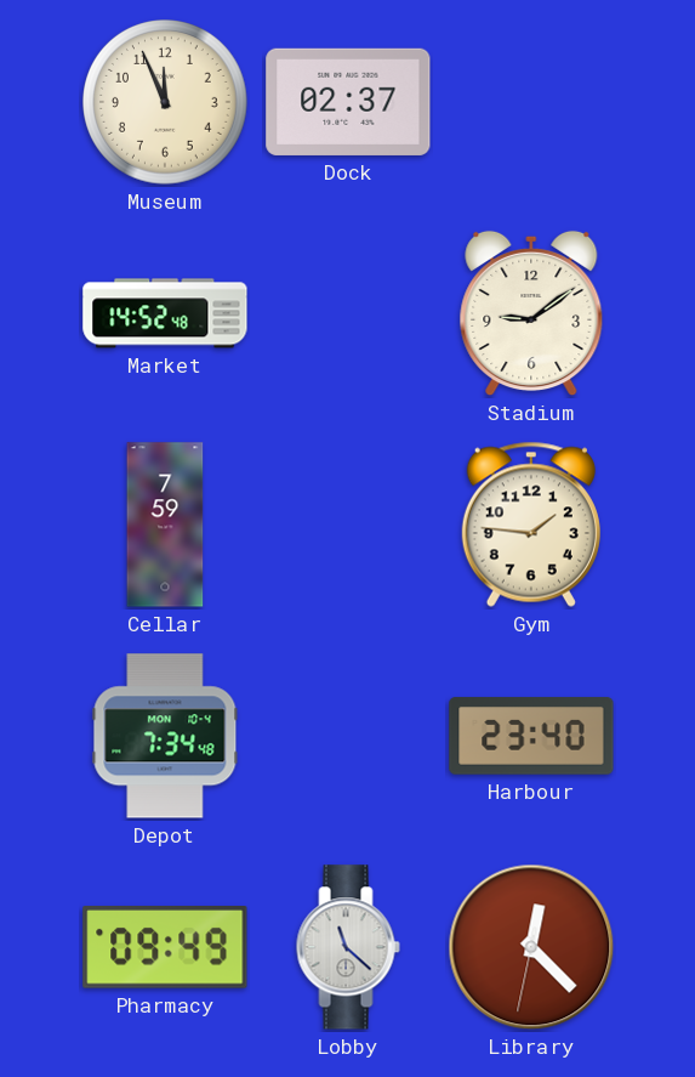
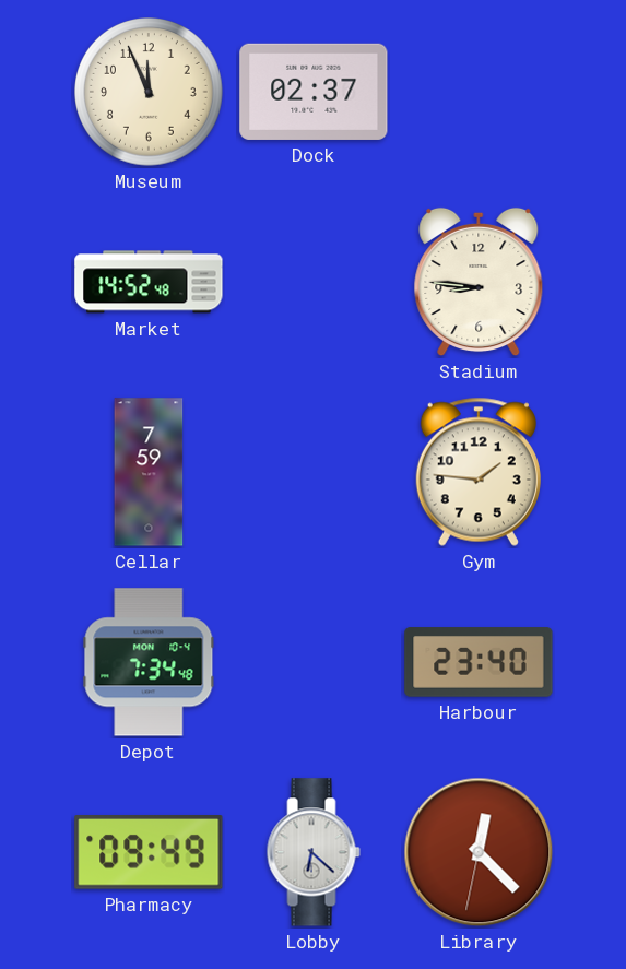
Stadium: 9:09 -> 8:46 (479, 282)
Lobby: 11:22 -> 6:22 (314, 852)
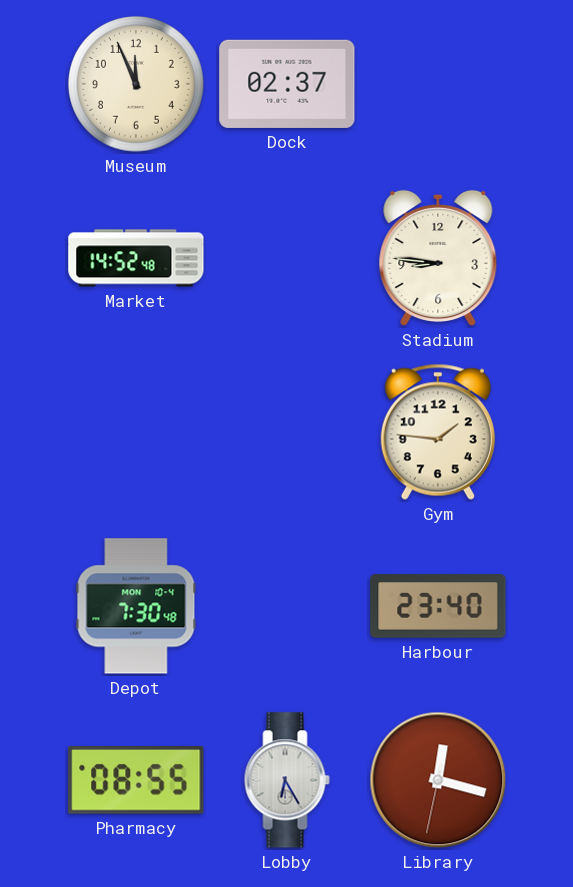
Cellar: 7:59 -> none (149, 472)
Depot: 7:34 -> 7:30 (136, 606)
Pharmacy: 09:49 -> 08:55 (136, 781)
Lobby: 6:22 -> 6:25 (287, 780)
Library: 12:22 -> 12:17 (438, 780)
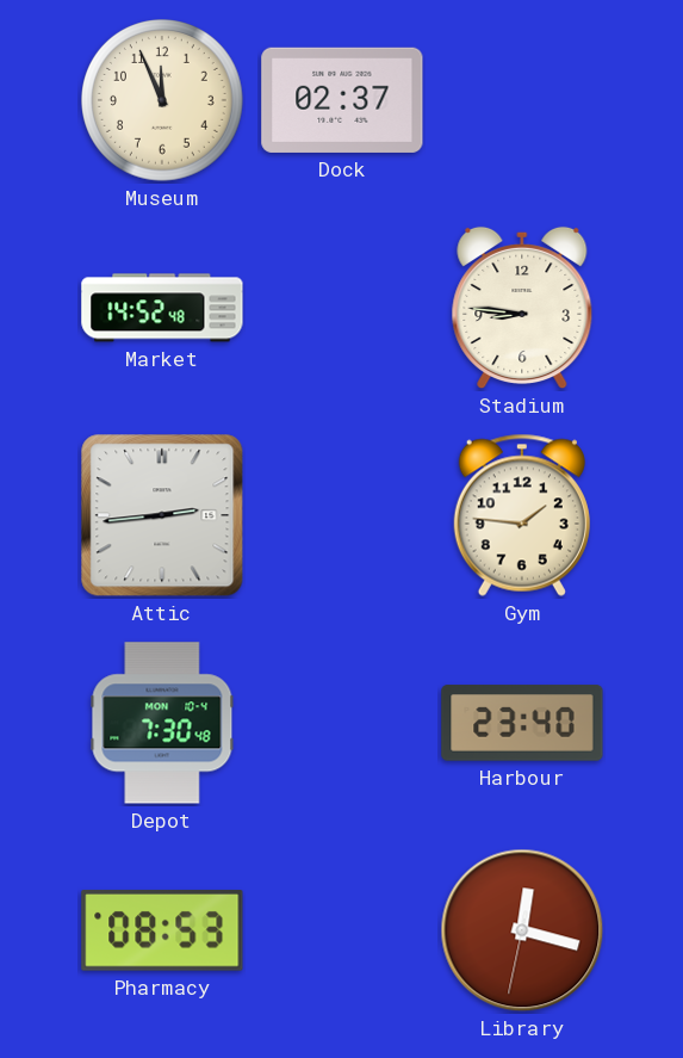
Attic: none -> 2:44 (162, 515)
Pharmacy: 08:55 -> 08:53 (162, 932)
Lobby: 6:25 -> none (287, 780)
